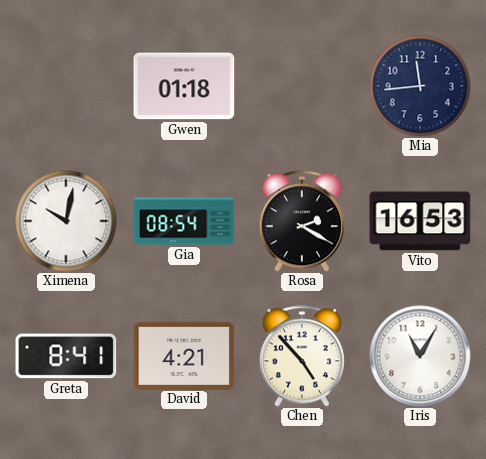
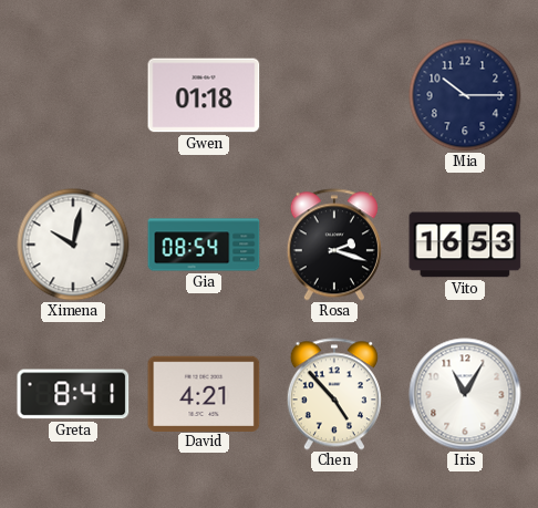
Mia: 11:44 -> 10:15 (465, 95)
Rosa: 2:20 -> 2:18 (334, 245)
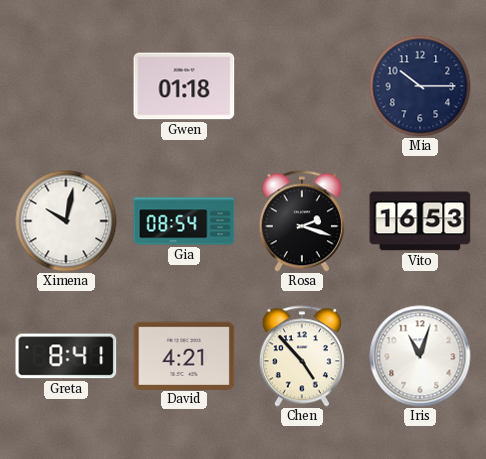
Iris: 11:05 -> 11:03 (420, 356)
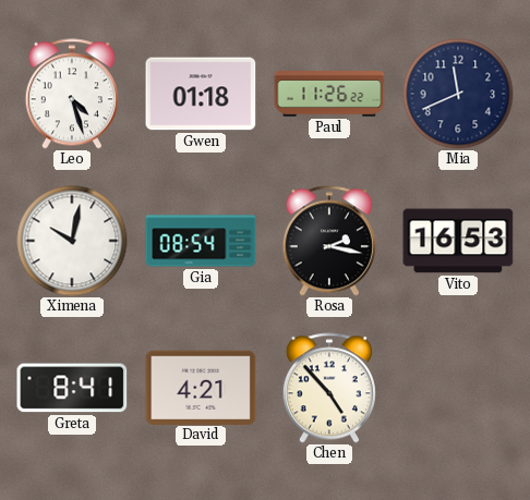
Leo: none -> 4:27 (72, 94)
Paul: none -> 11:26 (329, 95)
Mia: 10:15 -> 11:41 (458, 94)
Rosa: 2:18 -> 2:17 (329, 241)
Iris: 11:03 -> none (420, 356)
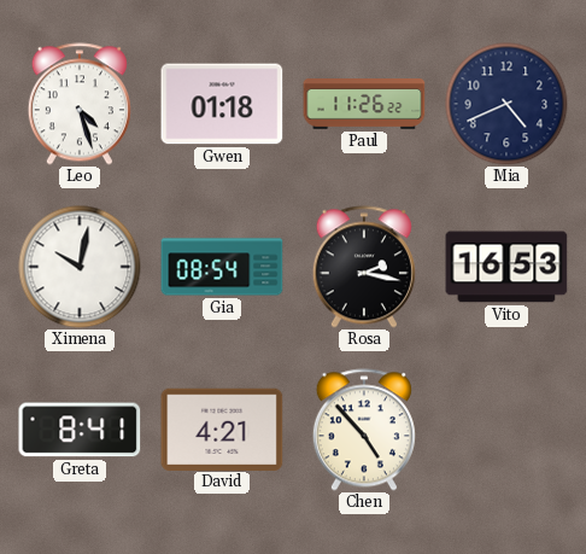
Mia: 11:41 -> 4:41 (506, 104)
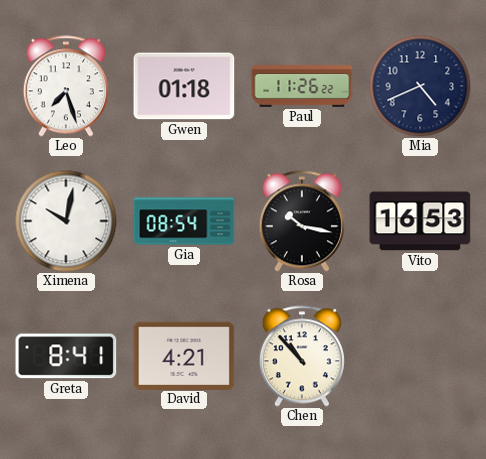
Leo: 4:27 -> 7:27 (66, 86)
Rosa: 2:17 -> 10:17 (302, 221)
Chen: 4:53 -> 10:53 (302, 356)
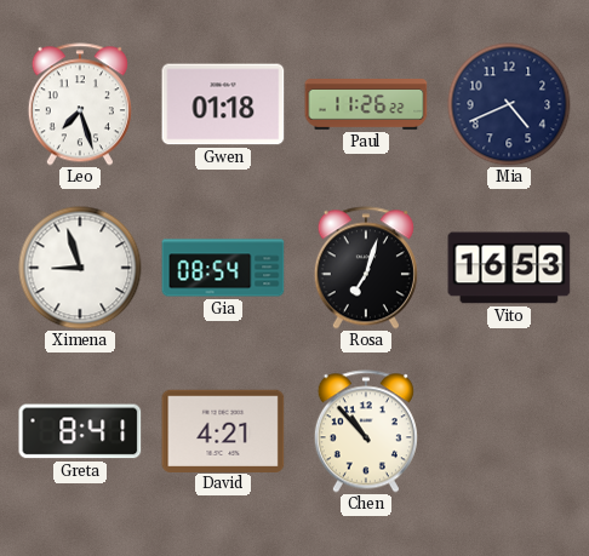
Ximena: 10:02 -> 8:57 (80, 268)
Rosa: 10:17 -> 7:03 (366, 268)
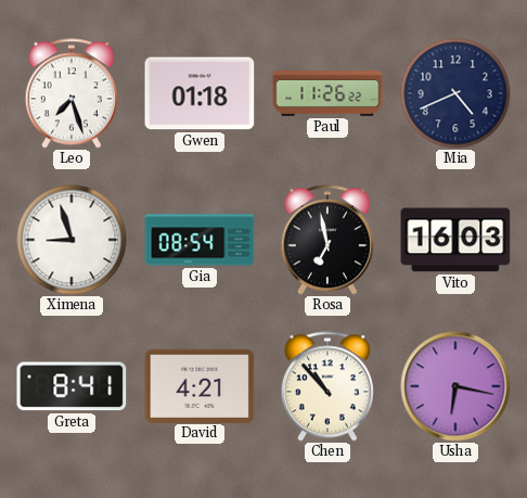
Rosa: 7:03 -> 6:58 (327, 240)
Vito: 16:53 -> 16:03 (455, 240)
Usha: none -> 6:17 (455, 386)
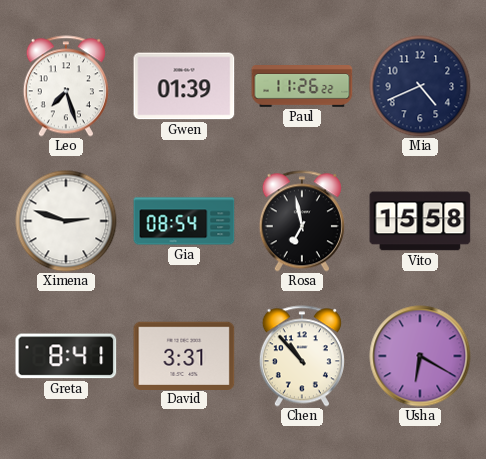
Gwen: 01:18 -> 01:39 (184, 86)
Ximena: 8:57 -> 2:48 (66, 221)
Vito: 16:03 -> 15:58 (420, 221)
David: 4:21 -> 3:31 (184, 355)
Usha: 6:17 -> 6:20 (420, 356)
